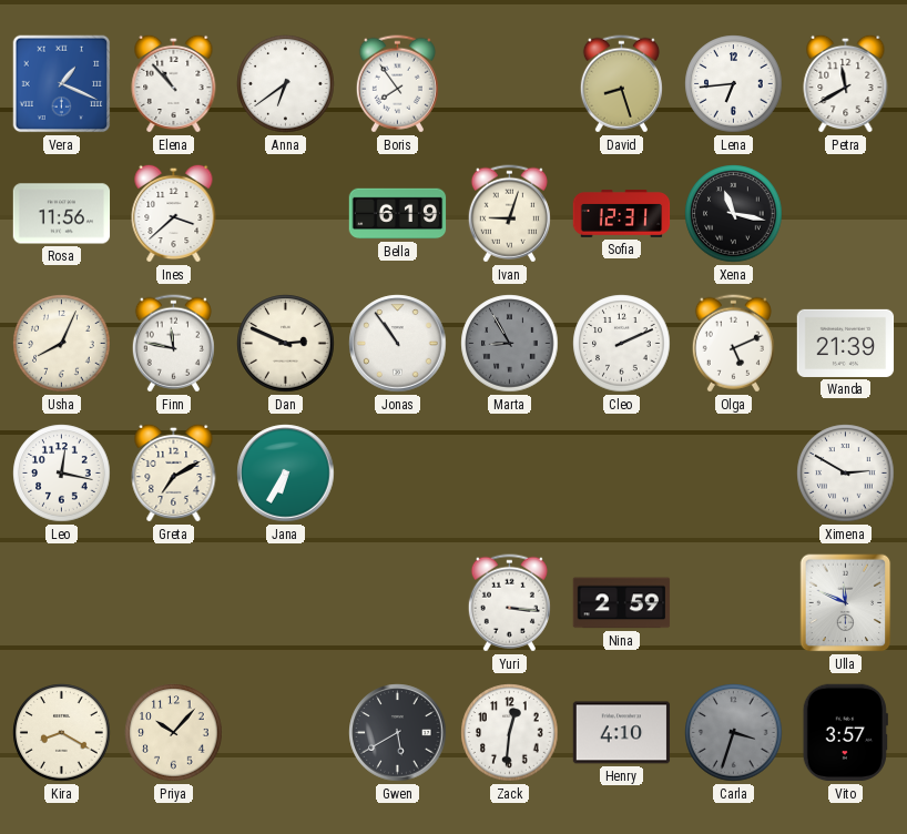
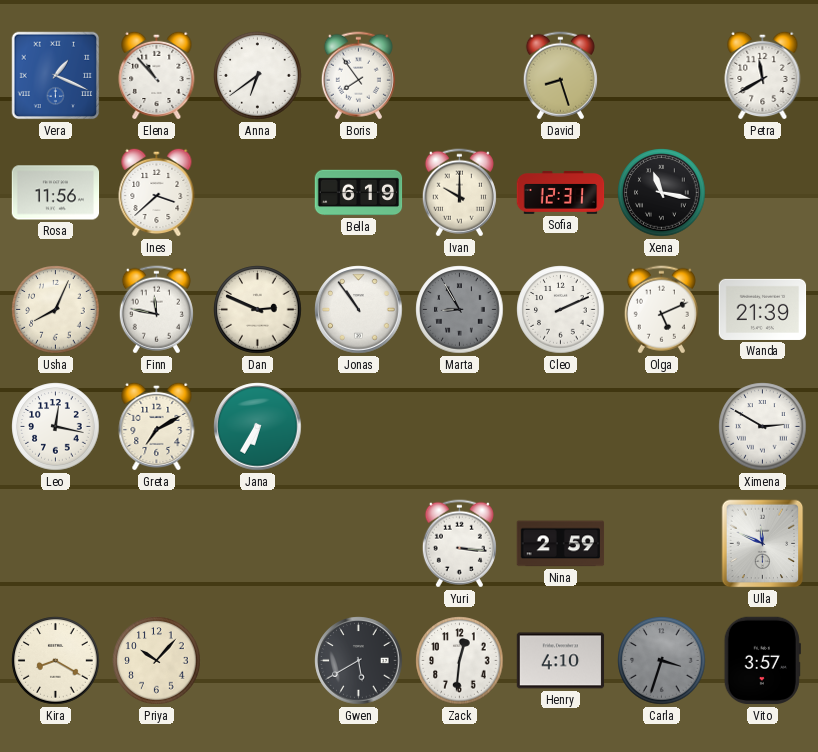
Lena: 6:44 -> none (734, 84)
Ivan: 9:03 -> 10:00 (459, 193)
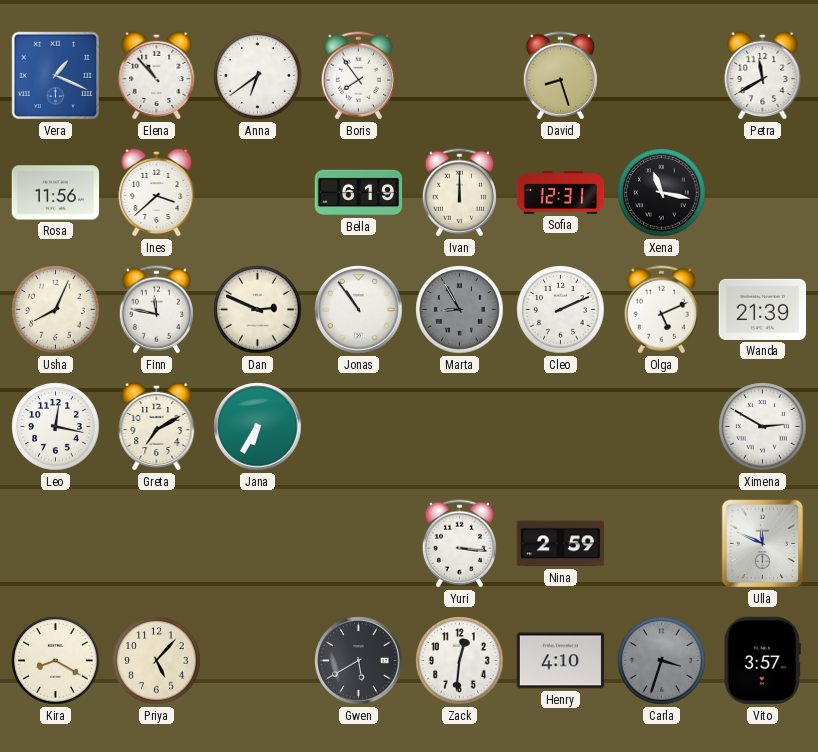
Ivan: 10:00 -> 12:00 (459, 193)
Priya: 10:07 -> 5:07 (157, 661)
